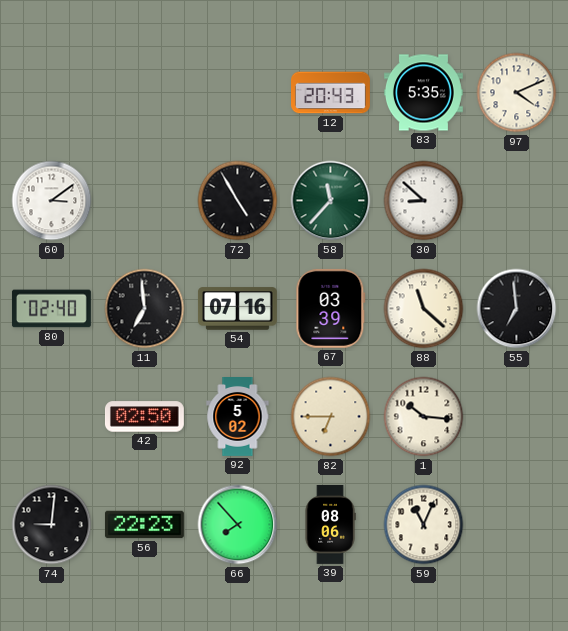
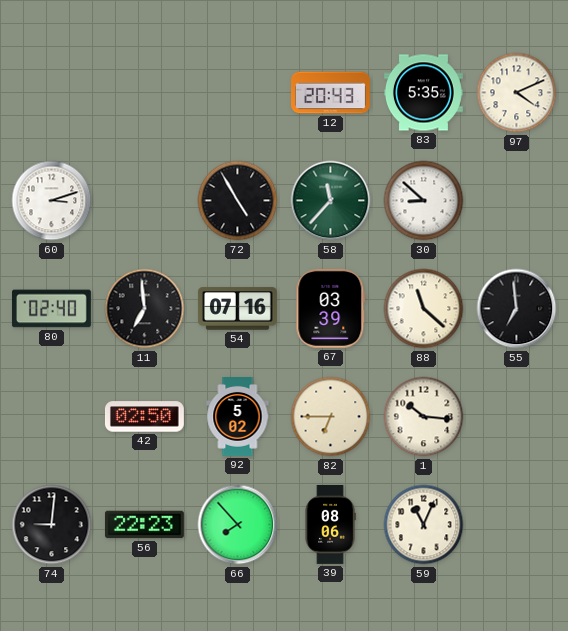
60: 3:09 -> 3:12 (52, 201)
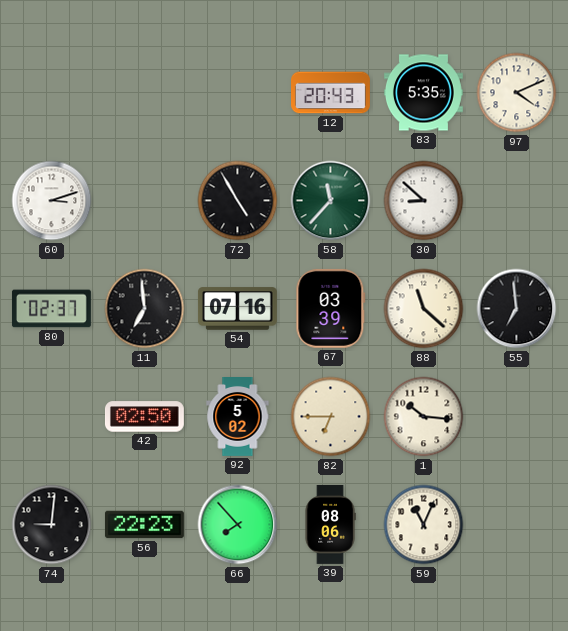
80: 02:40 -> 02:37 (51, 309)
